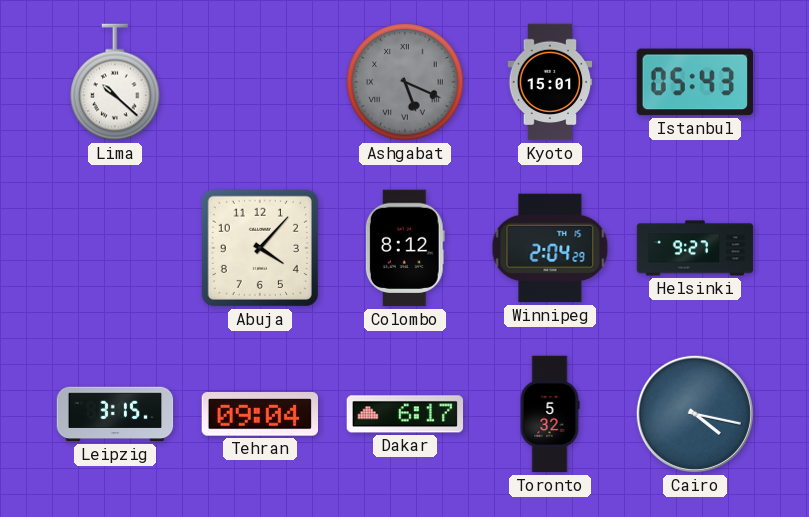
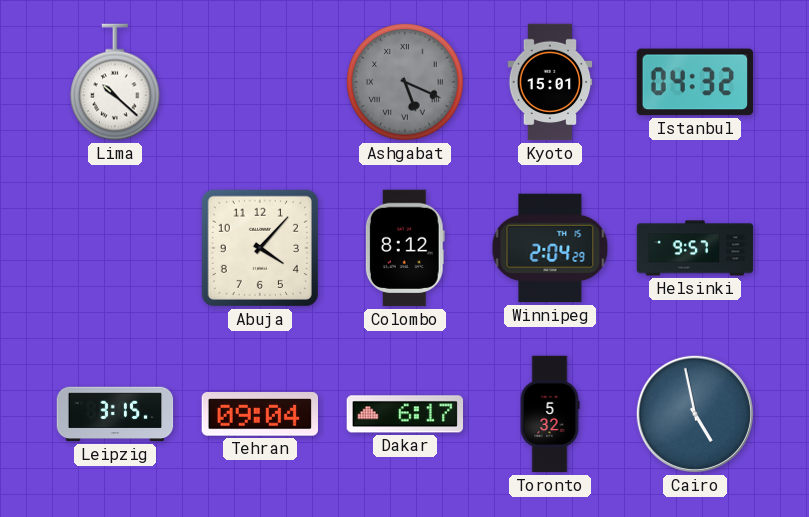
Istanbul: 05:43 -> 04:32 (695, 82)
Helsinki: 9:27 -> 9:57 (695, 248)
Cairo: 4:17 -> 4:58 (695, 414)
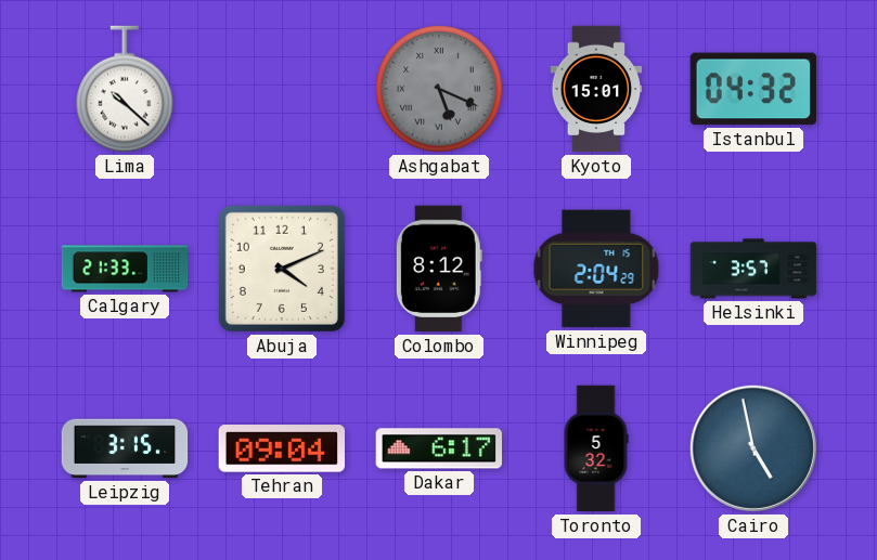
Calgary: none -> 21:33 (125, 269)
Abuja: 4:07 -> 4:11 (282, 269)
Helsinki: 9:57 -> 3:57 (753, 269)
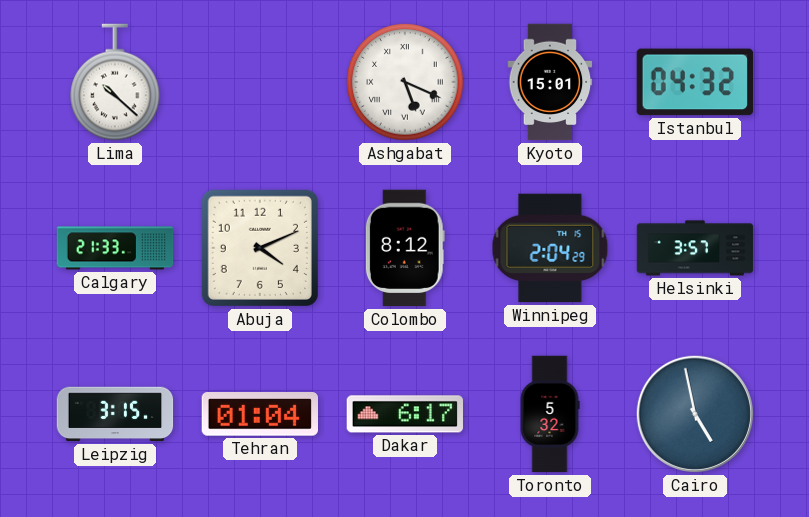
Ashgabat dial: grey -> white (405, 82)
Tehran: 09:04 -> 01:04 (259, 415)
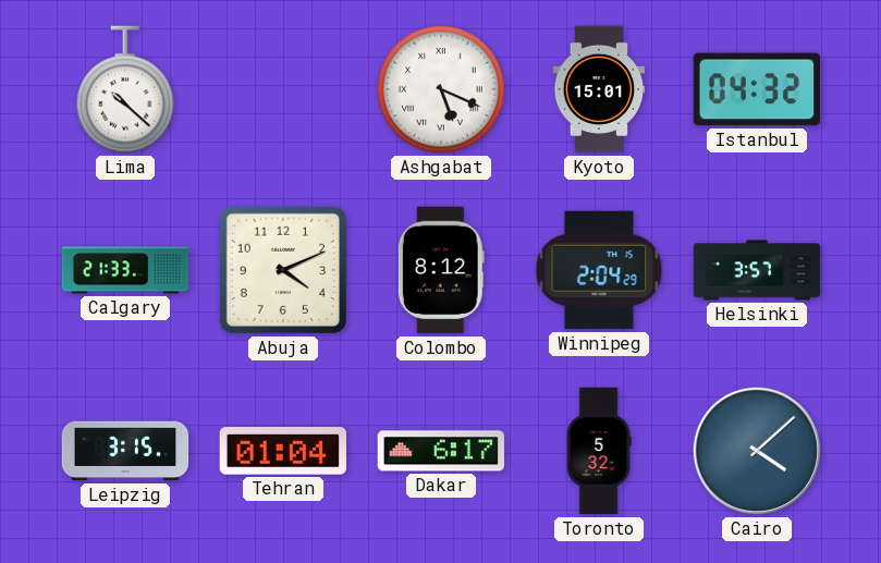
Cairo: 4:58 -> 4:08 (757, 451)
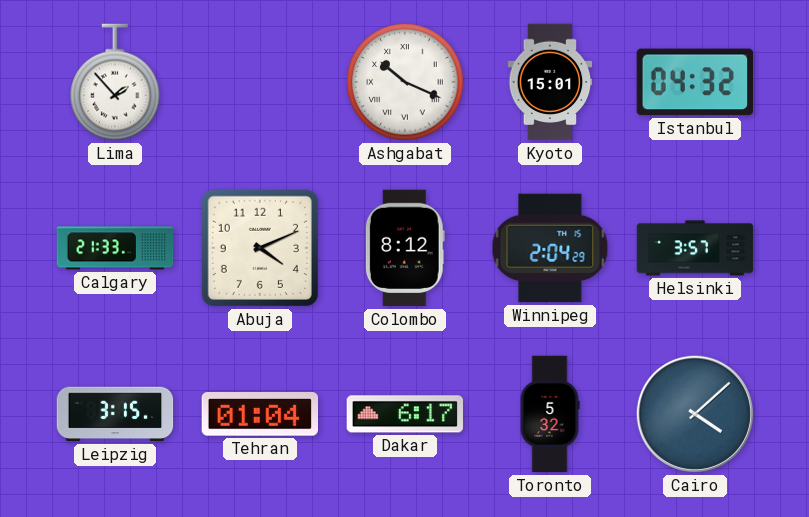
Lima: 10:22 -> 1:53 (115, 82)
Ashgabat: 5:19 -> 10:19 (405, 82)
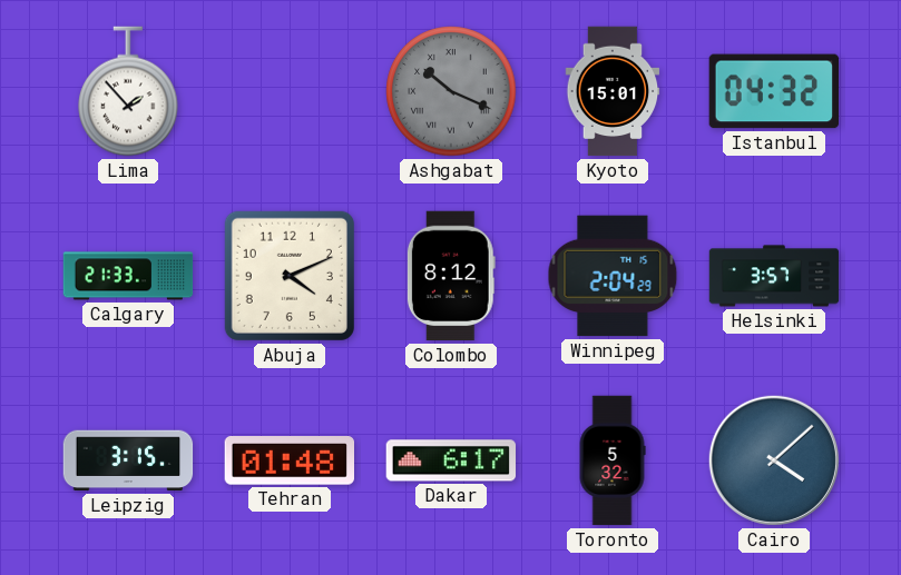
Ashgabat dial: white -> grey (451, 91)
Tehran: 01:04 -> 01:48 (288, 462)
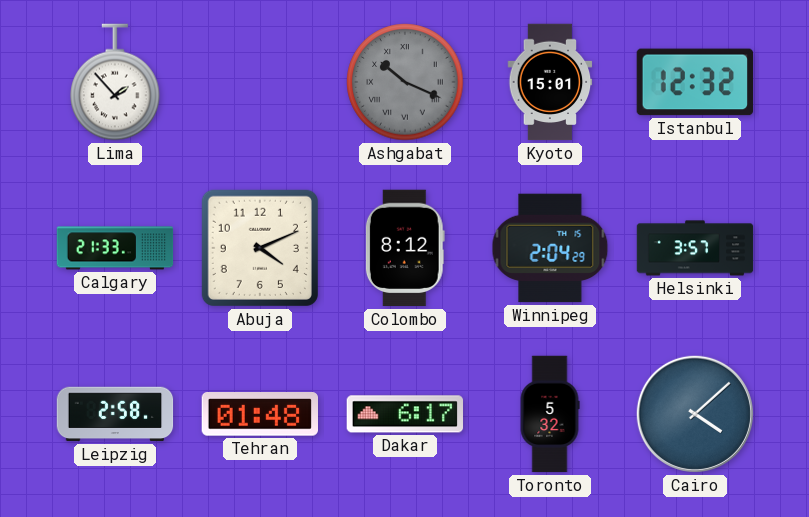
Istanbul: 04:32 -> 12:32 (695, 82)
Leipzig: 3:15 -> 2:58 (115, 414)
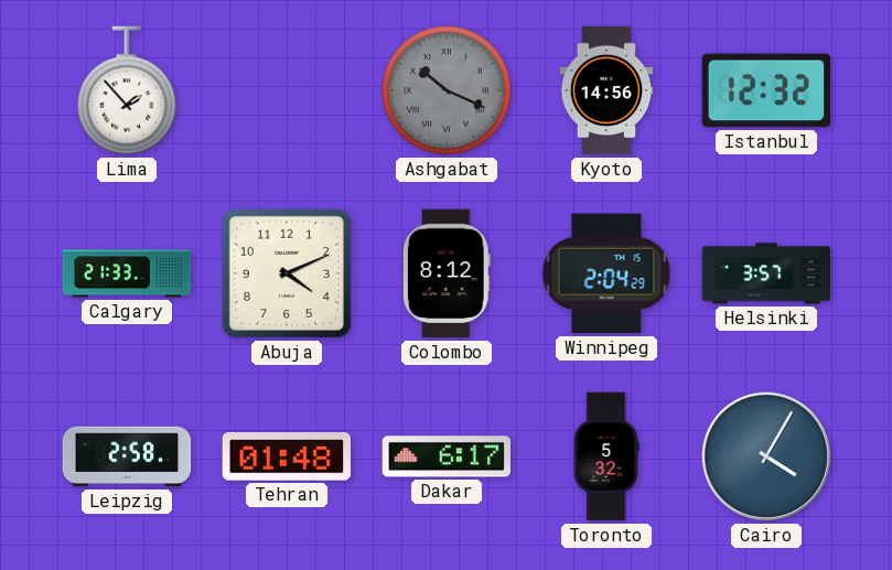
Kyoto: 15:01 -> 14:56 (606, 90)
Cairo: 4:08 -> 4:05 (766, 456)
